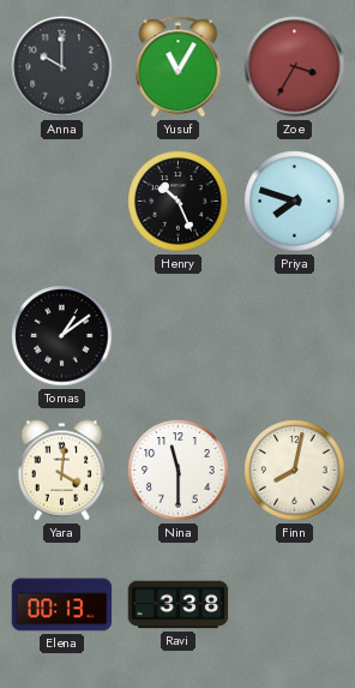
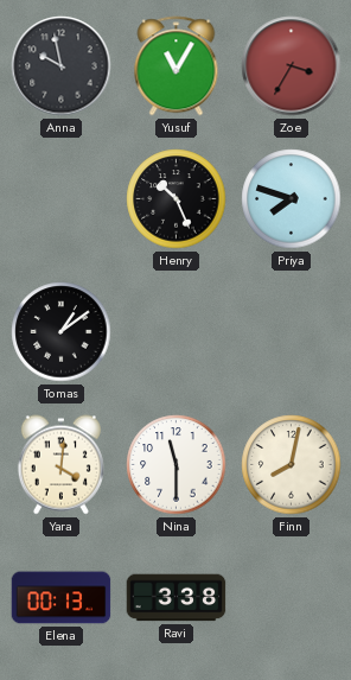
Anna: 10:00 -> 9:58 (62, 66)
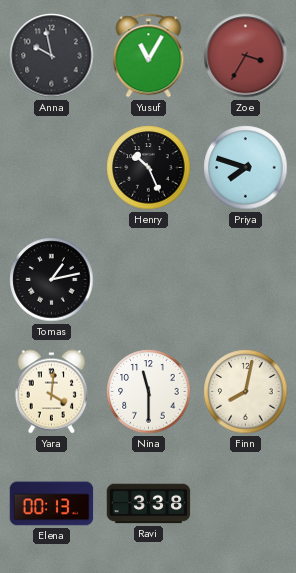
Tomas: 1:09 -> 1:13 (52, 280)
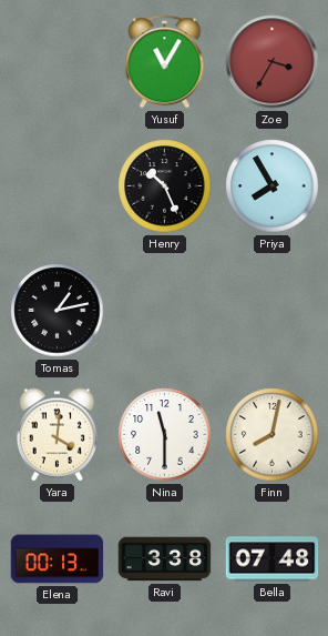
Anna: 9:58 -> none (52, 56)
Priya: 7:48 -> 7:55 (273, 186)
Bella: none -> 07:48 (273, 559)
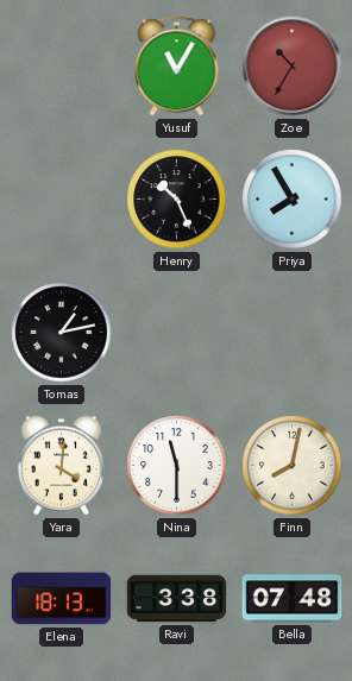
Zoe: 3:35 -> 10:35 (293, 67)
Elena: 00:13 -> 18:13 (62, 599)
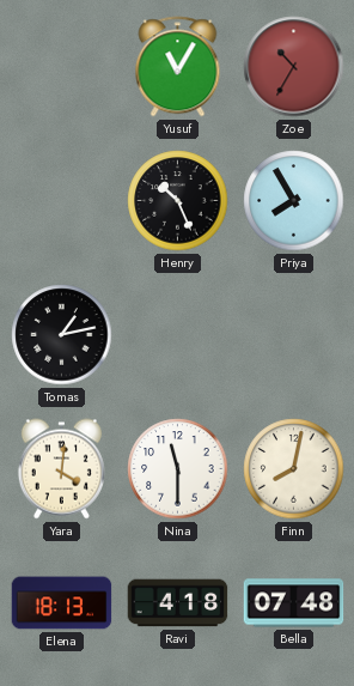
Ravi: 3:38 -> 4:18 (178, 603)
